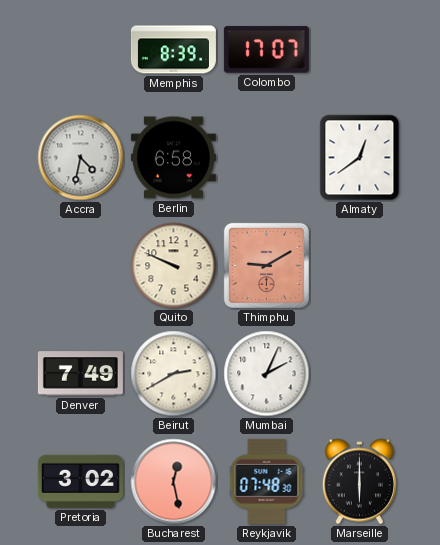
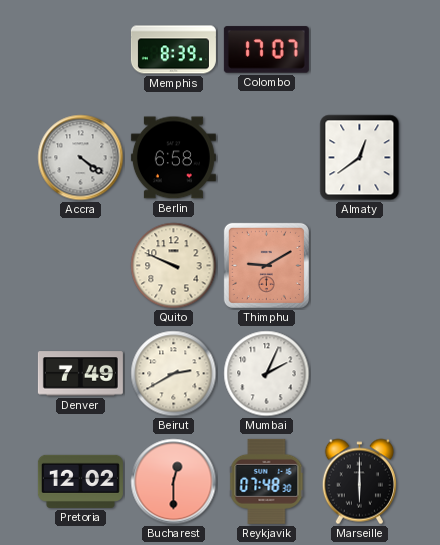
Accra: 4:32 -> 4:21 (81, 158)
Pretoria: 3:02 -> 12:02 (80, 481)
Bucharest: 12:28 -> 12:30 (174, 482)
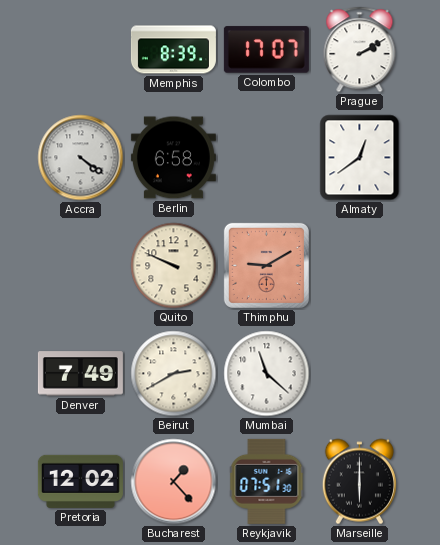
Prague: none -> 2:10 (360, 50)
Mumbai: 2:04 -> 11:22 (267, 374)
Bucharest: 12:30 -> 1:23 (174, 482)
Reykjavik: 07:48 -> 07:51 (267, 481)
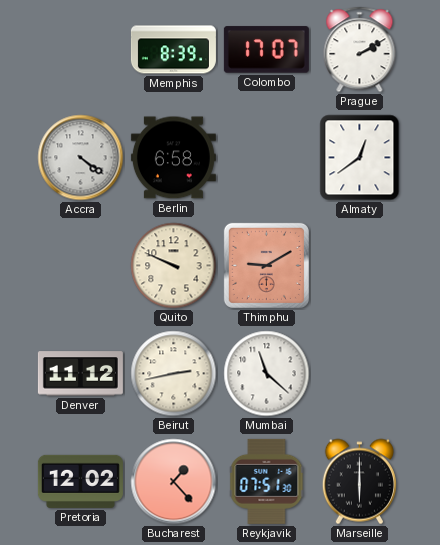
Denver: 7:49 -> 11:12 (80, 374)
Beirut: 2:40 -> 2:43 (174, 374)
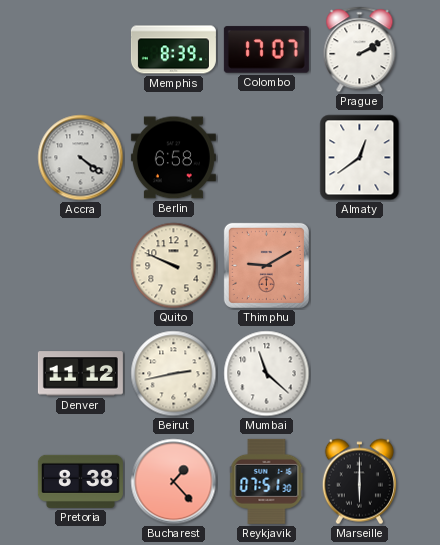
Pretoria: 12:02 -> 8:38 (80, 481)
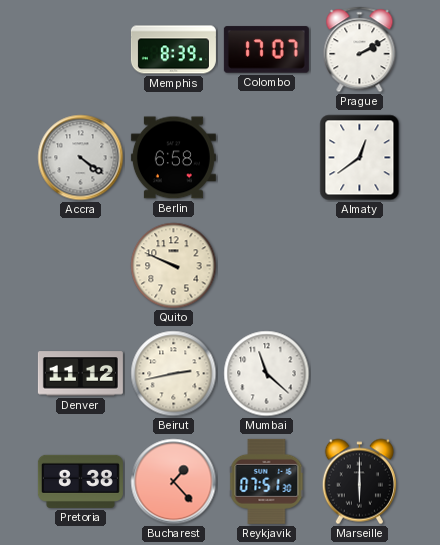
Thimphu: 9:10 -> none (266, 265)
